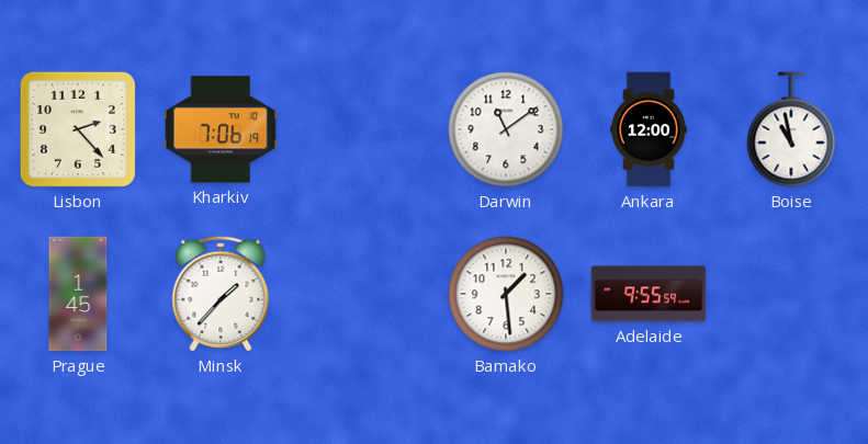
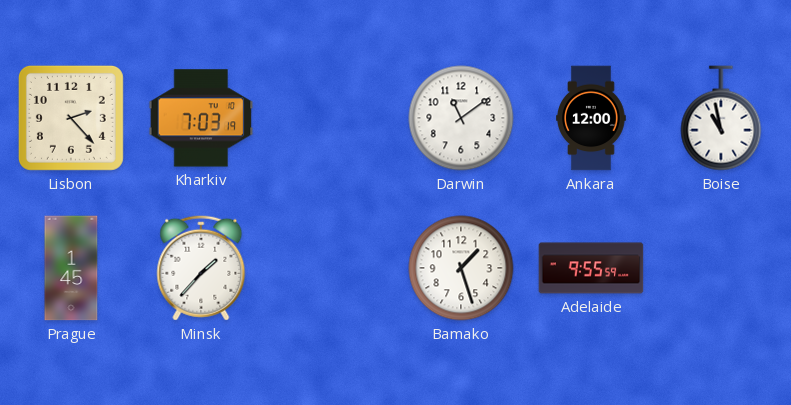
Kharkiv: 7:06 -> 7:03 (201, 118)
Bamako: 1:29 -> 1:27 (461, 268)
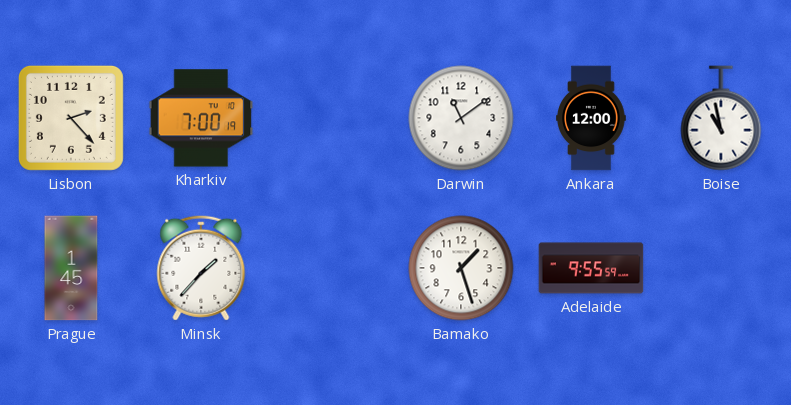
Kharkiv: 7:03 -> 7:00 (201, 118)
